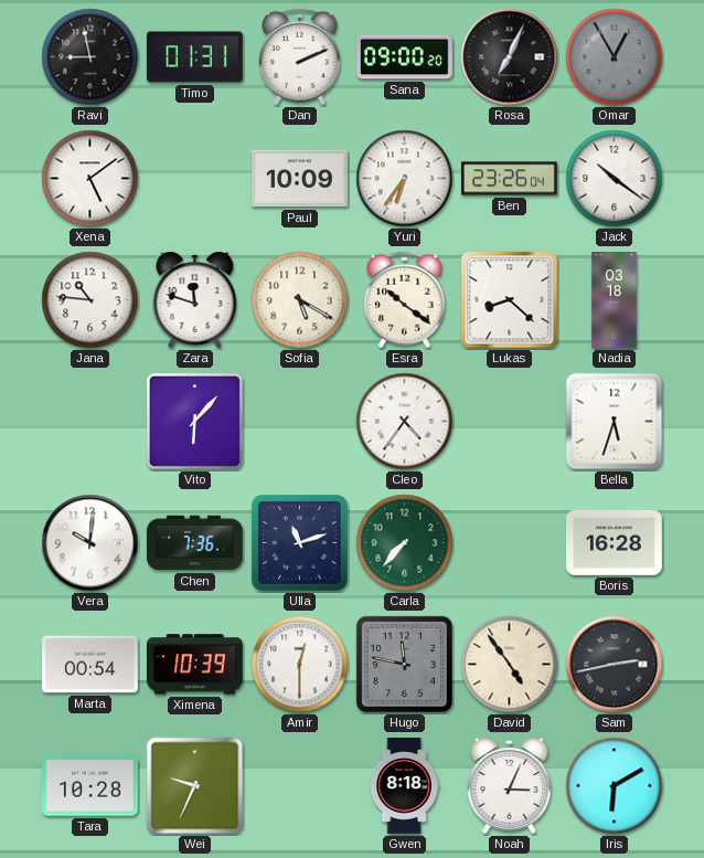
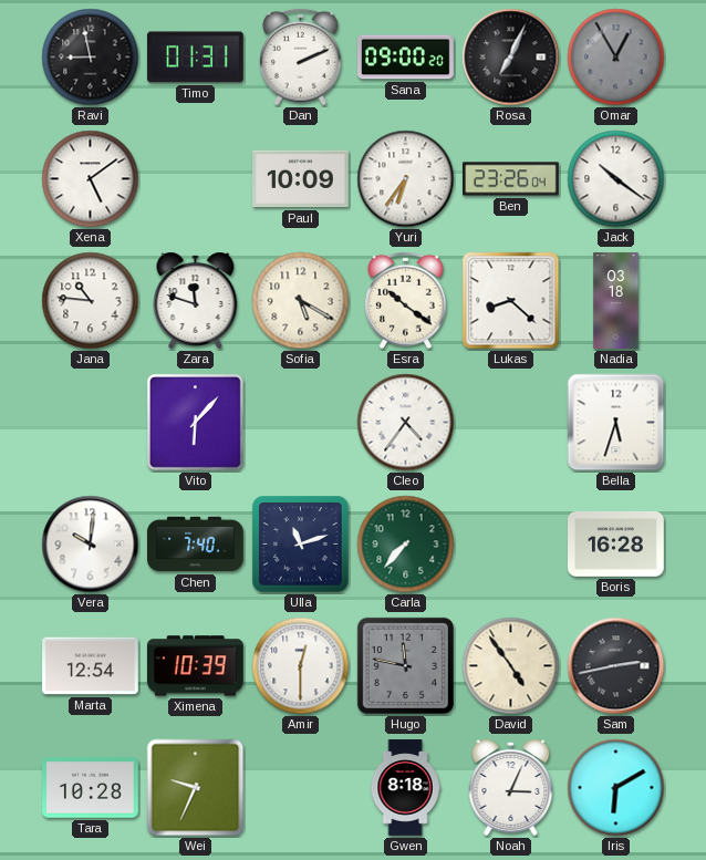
Chen: 7:36 -> 7:40 (196, 545)
Marta: 00:54 -> 12:54 (91, 666)
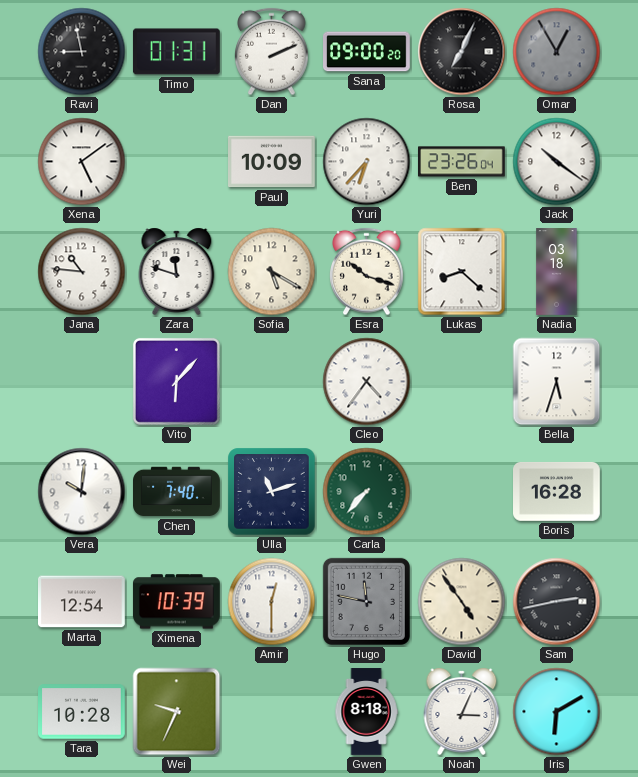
Yuri: 6:36 -> 6:37 (367, 162)
Esra: 10:21 -> 10:18 (367, 272)
